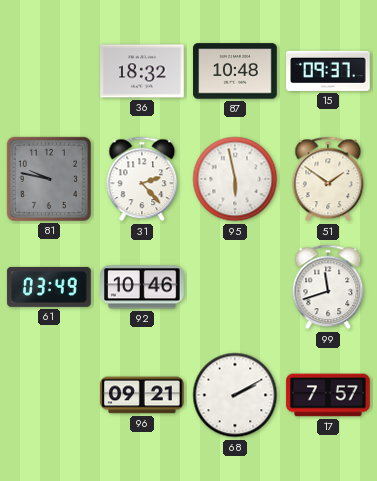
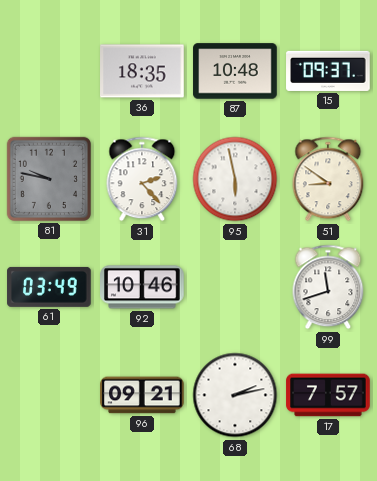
36: 18:32 -> 18:35 (142, 71)
51: 1:51 -> 8:51 (328, 179)
68: 2:10 -> 2:13 (235, 395)
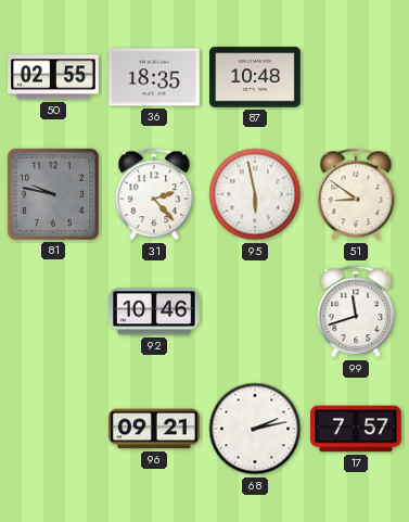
50: none -> 02:55 (53, 77)
15: 09:37 -> none (328, 71)
61: 03:49 -> none (49, 287)
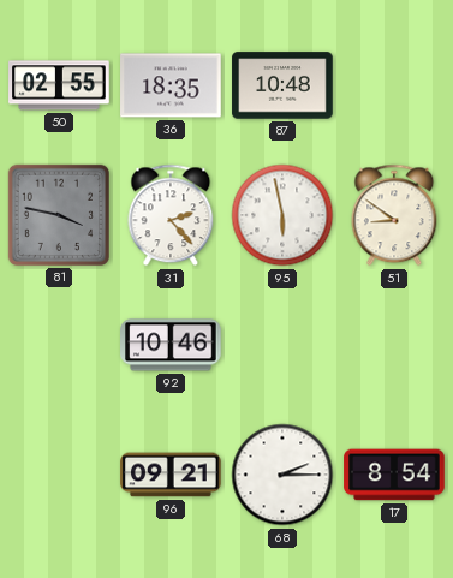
81: 9:47 -> 3:47 (59, 215)
99: 11:42 -> none (356, 311)
68: 2:13 -> 2:15 (282, 475)
17: 7:57 -> 8:54 (394, 475)
